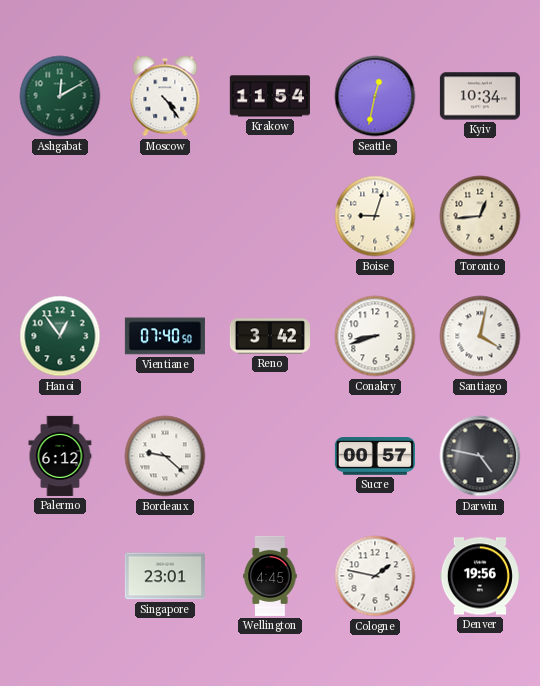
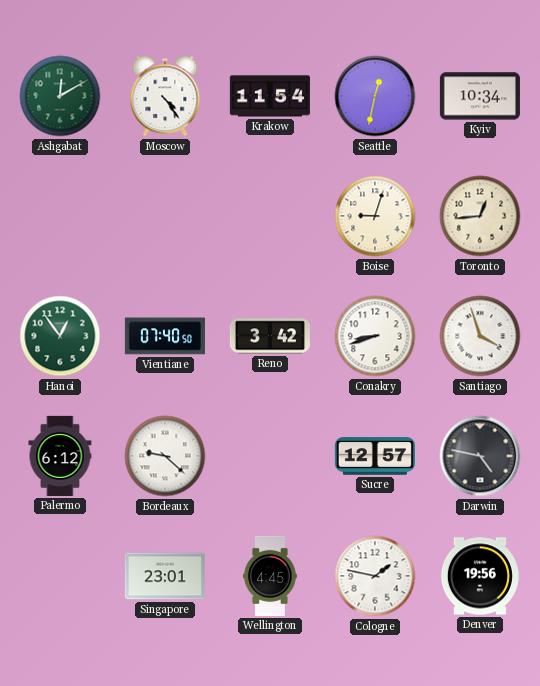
Santiago: 4:02 -> 3:57 (480, 336)
Sucre: 00:57 -> 12:57 (375, 456)
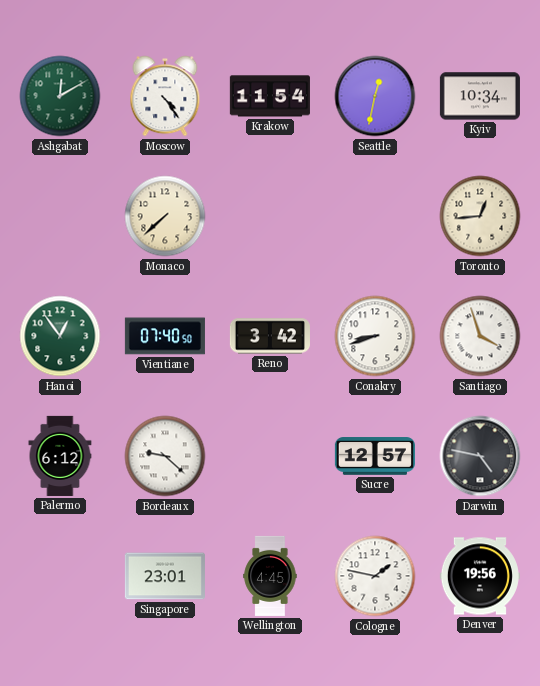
Monaco: none -> 7:38 (165, 216)
Boise: 9:03 -> none (375, 216)
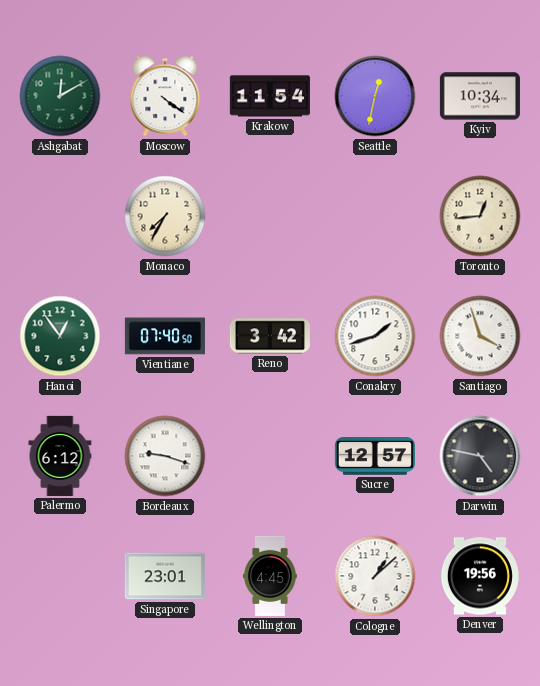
Moscow: 4:24 -> 4:21 (165, 96)
Monaco: 7:38 -> 7:35 (165, 216)
Conakry: 8:42 -> 1:42 (375, 336)
Bordeaux: 9:22 -> 9:18 (165, 456)
Cologne: 1:47 -> 1:08 (375, 576)
